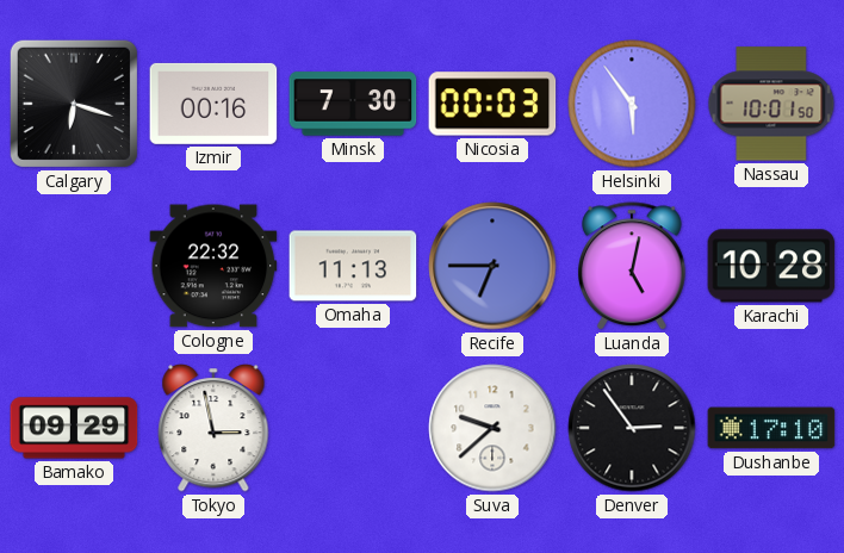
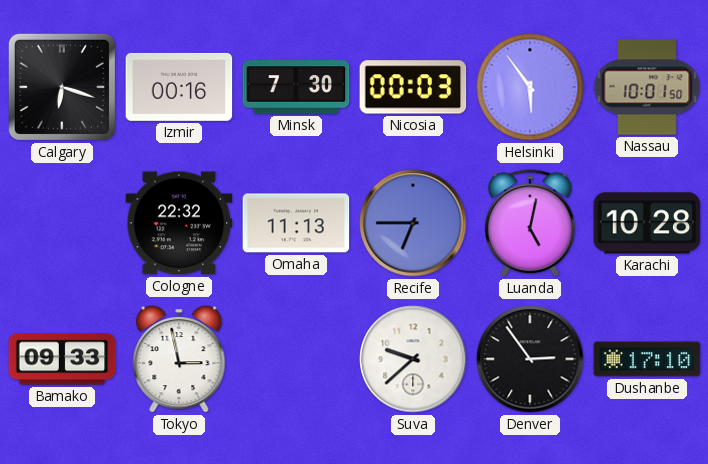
Bamako: 09:29 -> 09:33 (62, 359)
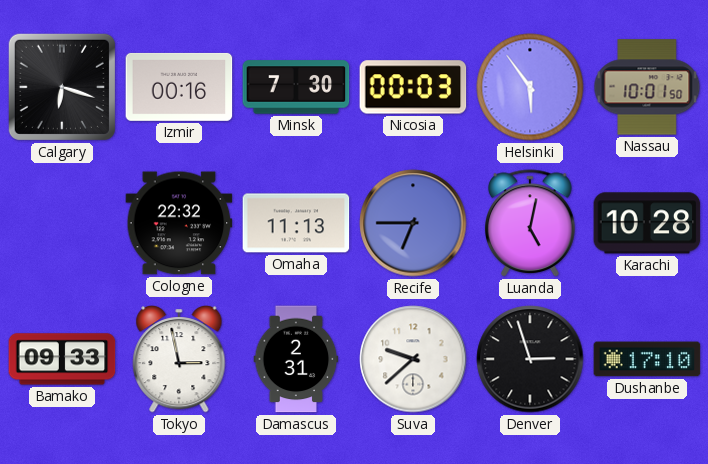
Damascus: none -> 2:31 (296, 359)
Denver: 2:54 -> 2:57 (530, 359)
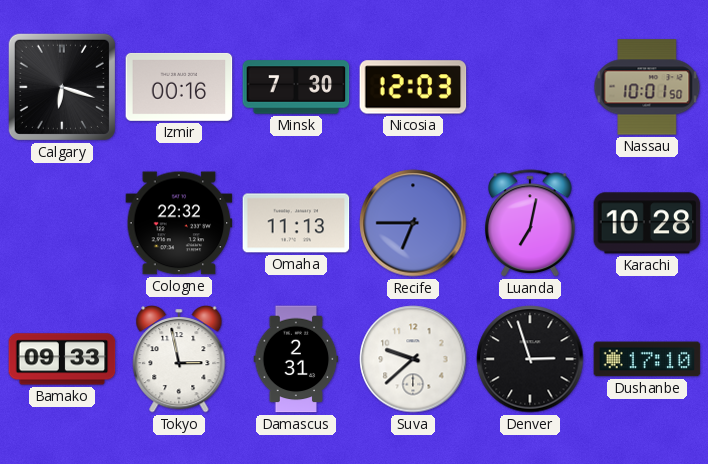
Nicosia: 00:03 -> 12:03 (413, 87)
Helsinki: 5:54 -> none (530, 87)
Luanda: 5:02 -> 7:02 (531, 224)
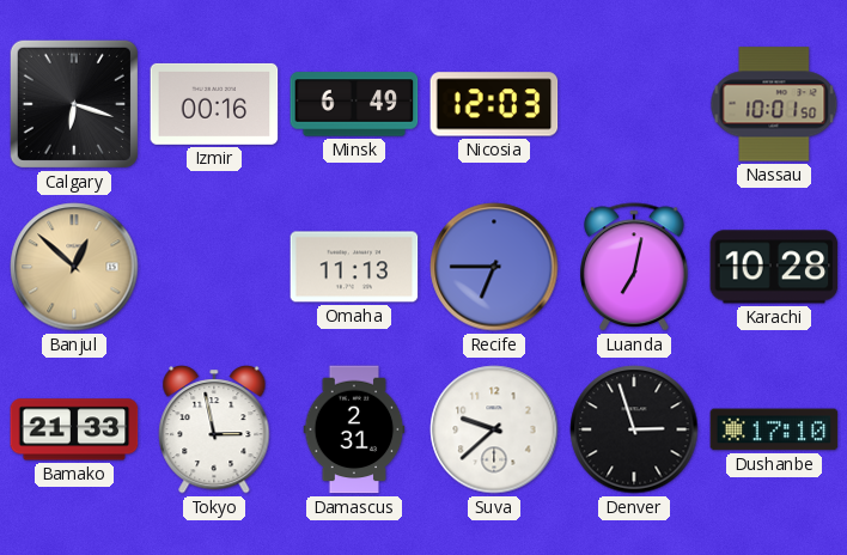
Minsk: 7:30 -> 6:49 (354, 104)
Banjul: none -> 12:52 (74, 267)
Cologne: 22:32 -> none (179, 223)
Bamako: 09:33 -> 21:33 (74, 429)
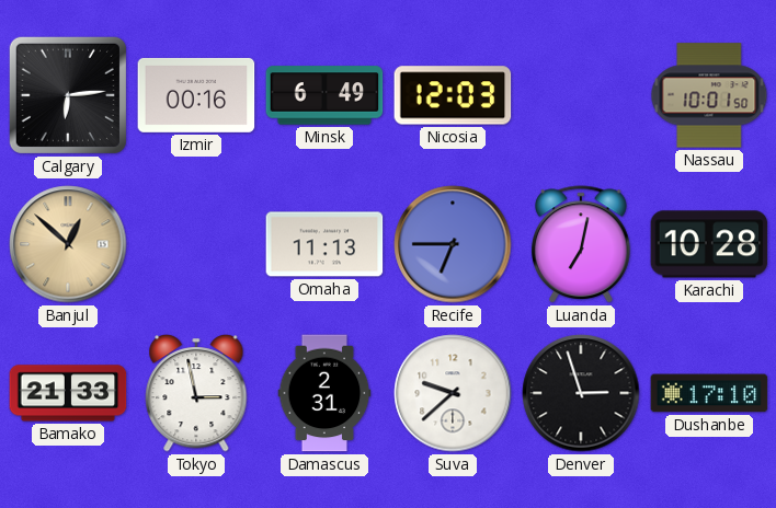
Calgary: 6:18 -> 6:14 (68, 95)
